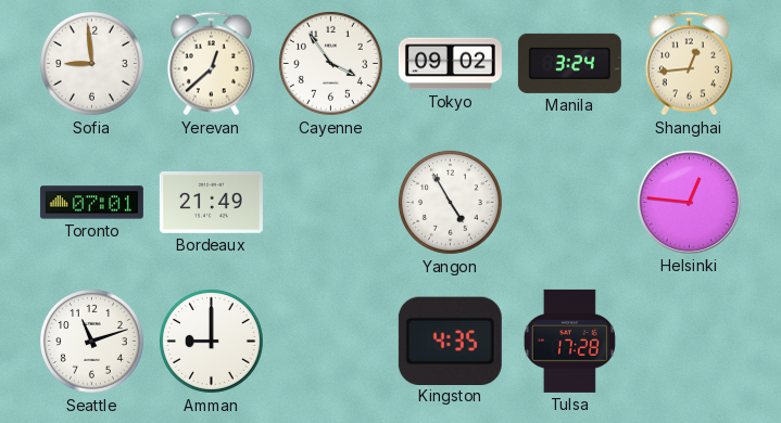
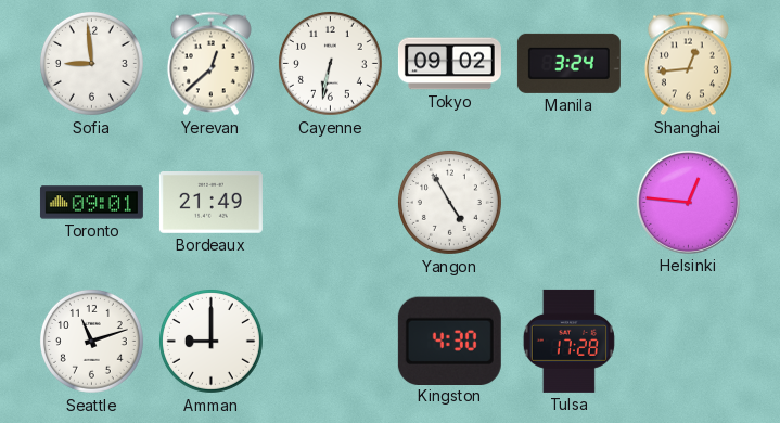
Cayenne: 3:54 -> 6:32 (330, 63)
Toronto: 07:01 -> 09:01 (91, 203)
Kingston: 4:35 -> 4:30 (449, 341)
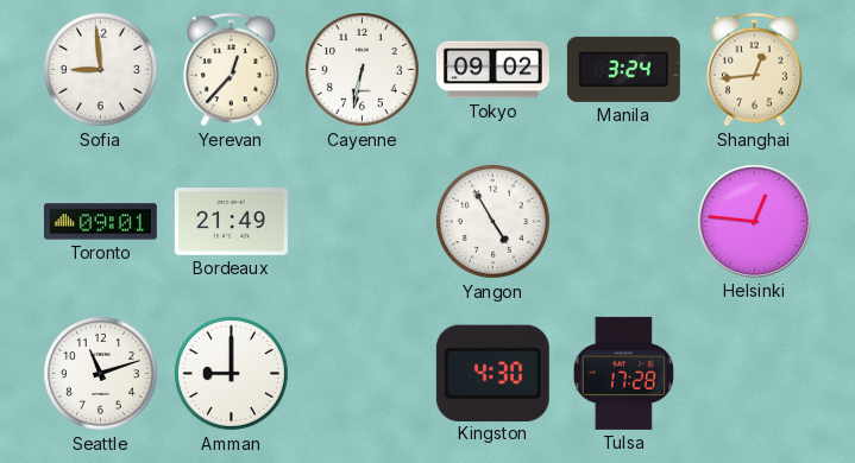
Yerevan: 12:38 -> 12:37 (231, 70)
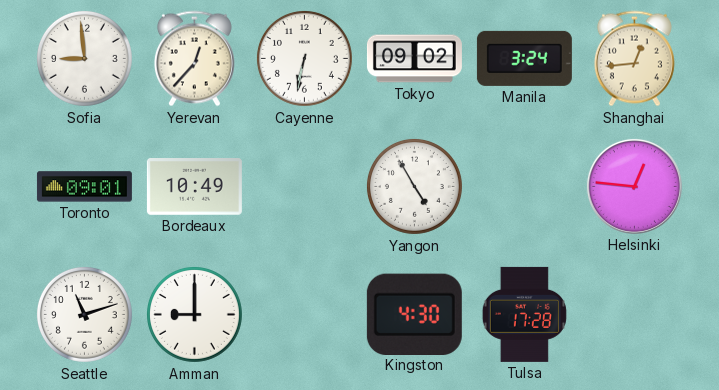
Bordeaux: 21:49 -> 10:49 (194, 187)
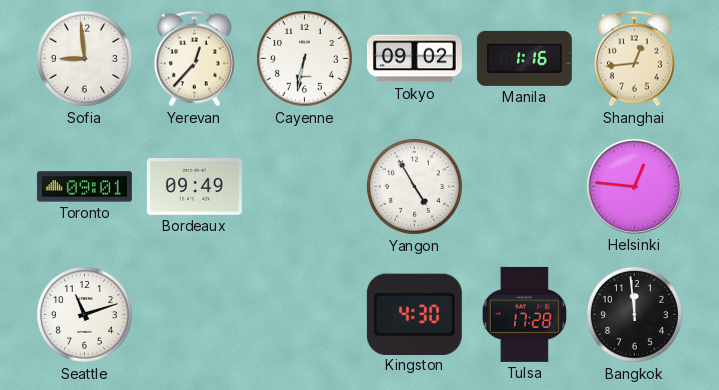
Manila: 3:24 -> 1:16 (524, 58)
Bordeaux: 10:49 -> 09:49 (194, 187)
Amman: 9:00 -> none (194, 314)
Bangkok: none -> 11:59 (634, 314)
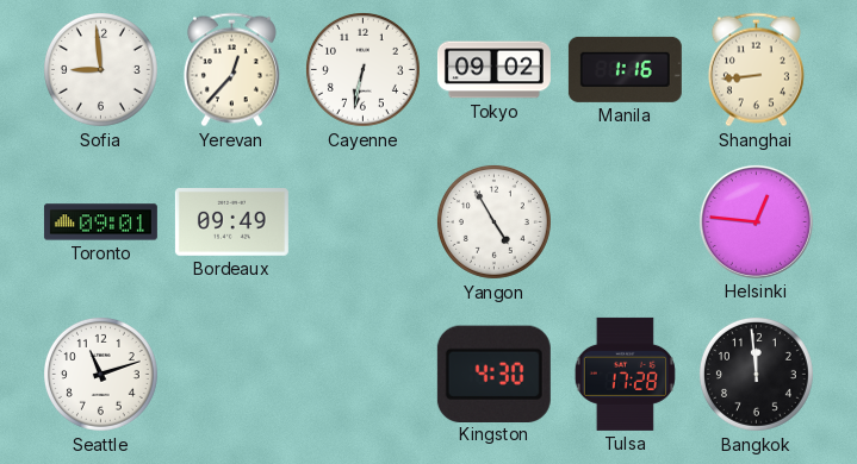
Shanghai: 12:44 -> 8:44 (756, 70)
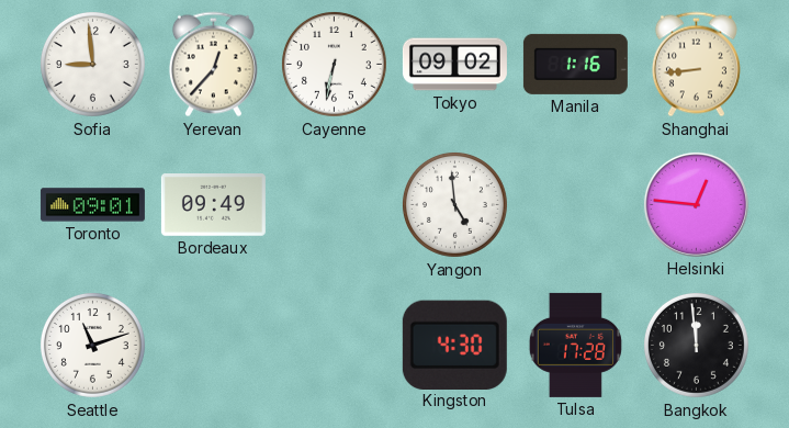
Yangon: 4:55 -> 4:59 (454, 204)
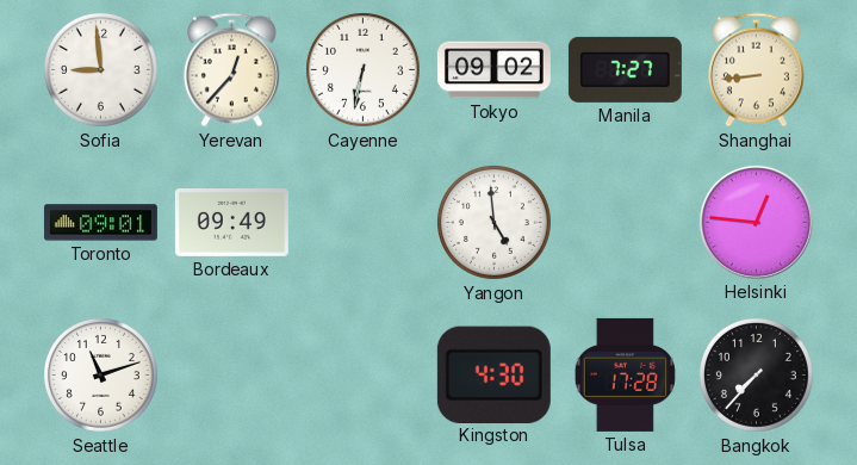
Manila: 1:16 -> 7:27 (625, 69)
Bangkok: 11:59 -> 7:37 (756, 374)
